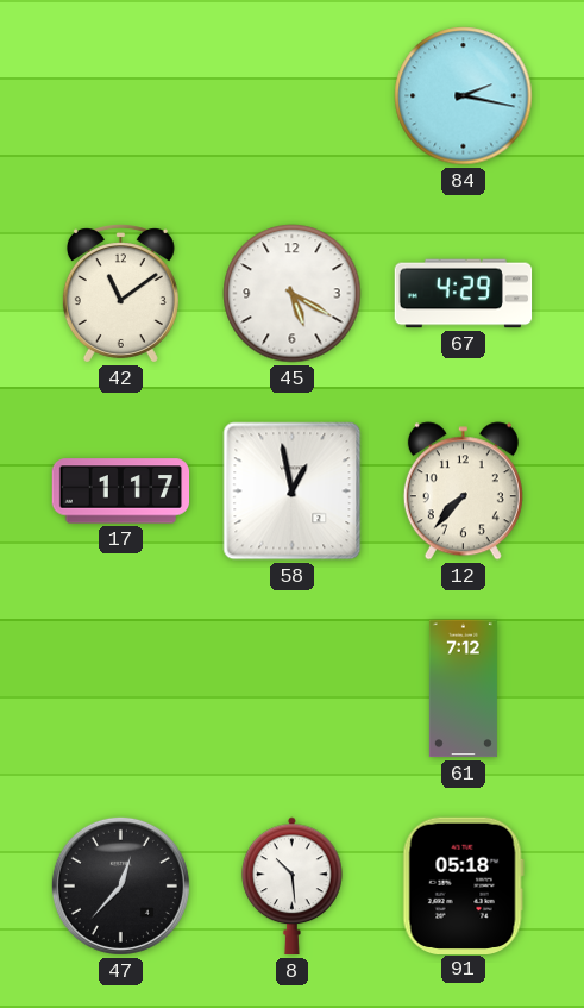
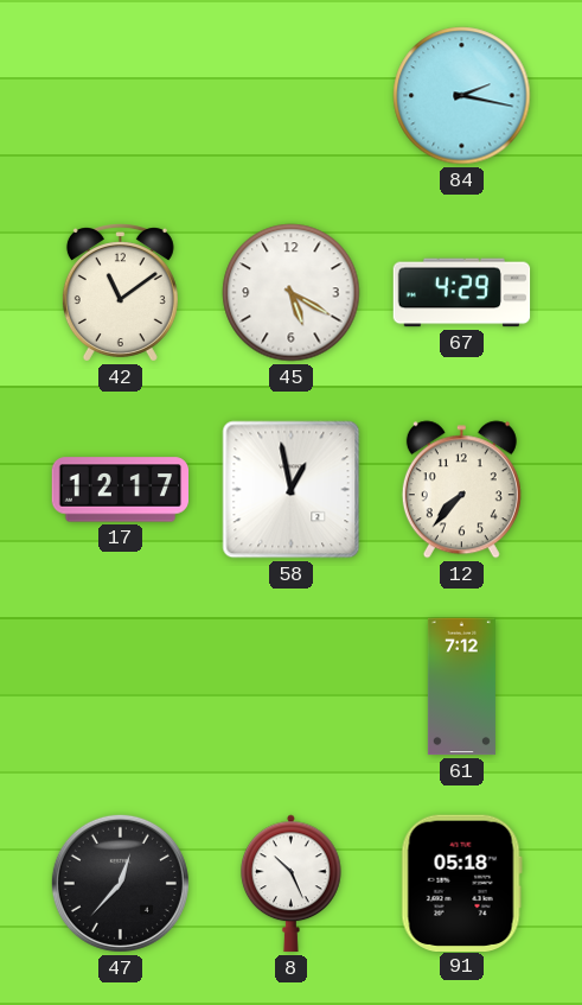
17: 1:17 -> 12:17 (121, 490)
8: 10:29 -> 10:26 (292, 884)
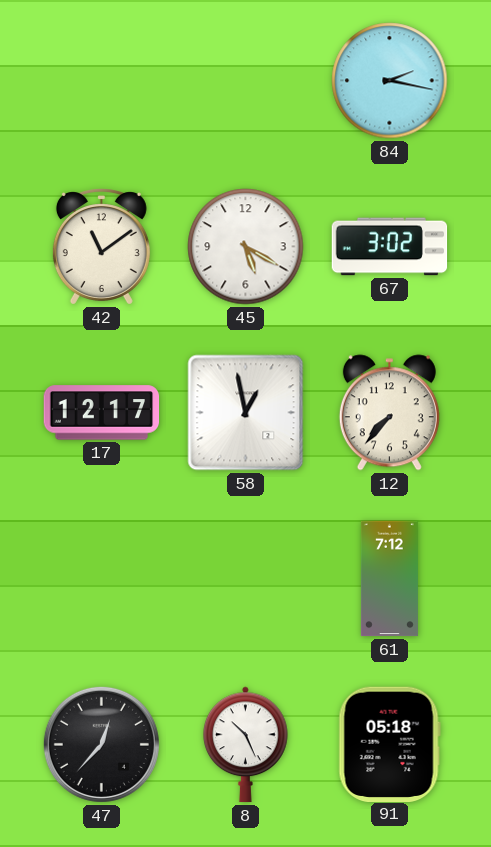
67: 4:29 -> 3:02 (390, 247)
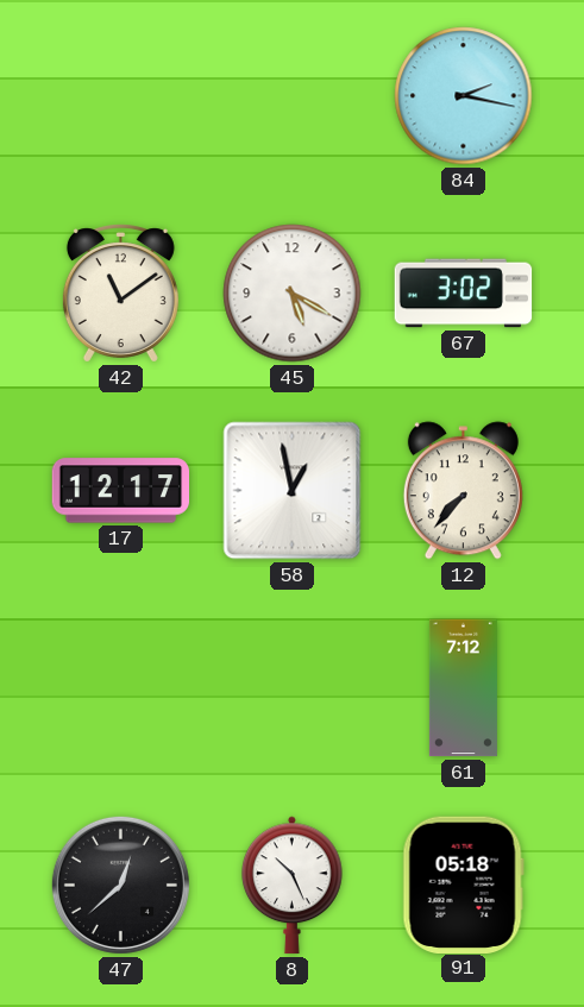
47: 12:37 -> 12:38 (120, 885)
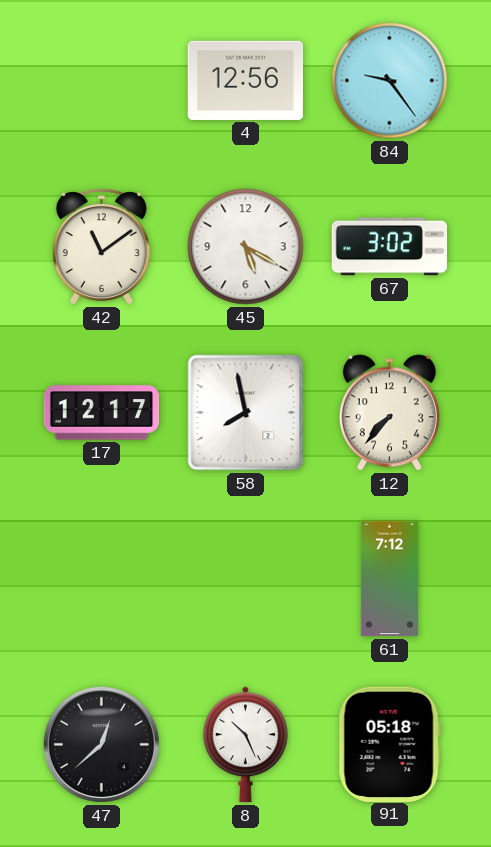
4: none -> 12:56 (246, 80)
84: 2:17 -> 9:24 (390, 81)
58: 12:58 -> 7:58 (246, 413)
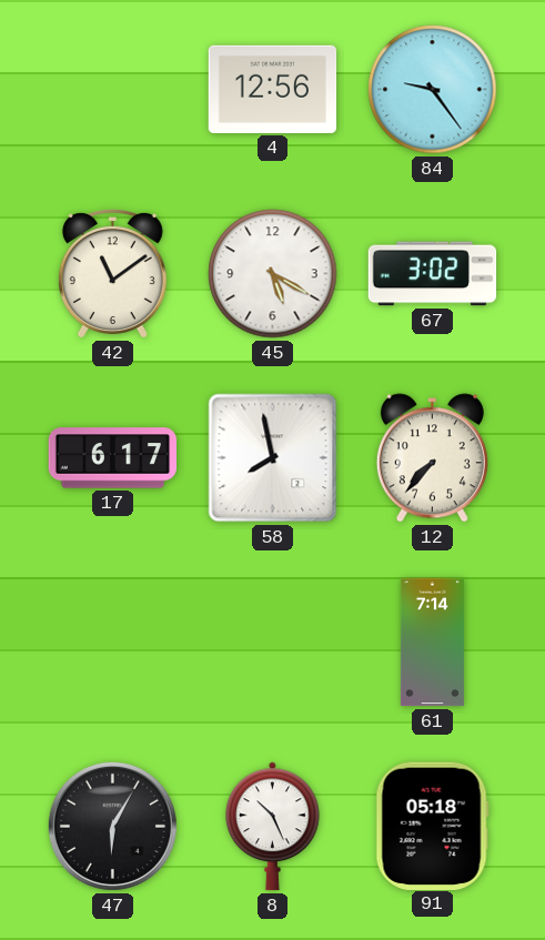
17: 12:17 -> 6:17 (113, 458)
61: 7:12 -> 7:14 (432, 643)
47: 12:38 -> 6:05 (112, 826)
